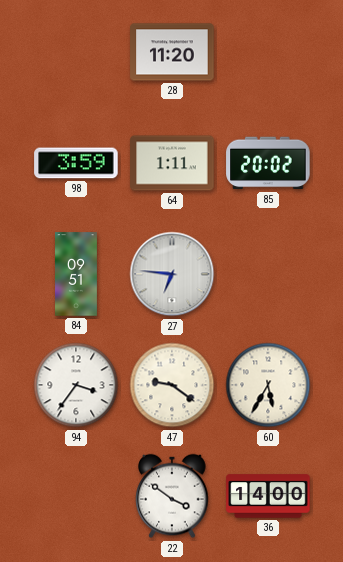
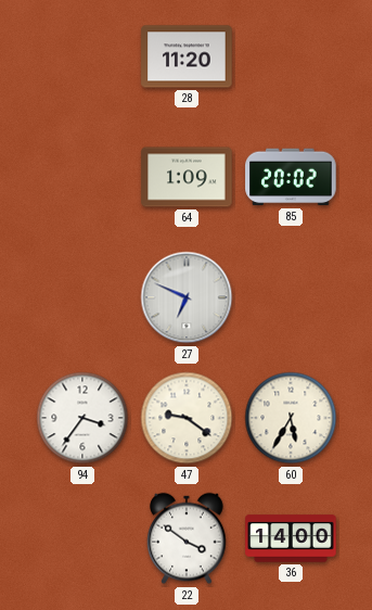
98: 3:59 -> none (76, 163)
64: 1:11 -> 1:09 (187, 177)
84: 09:51 -> none (77, 274)
27: 6:46 -> 6:49 (187, 297)
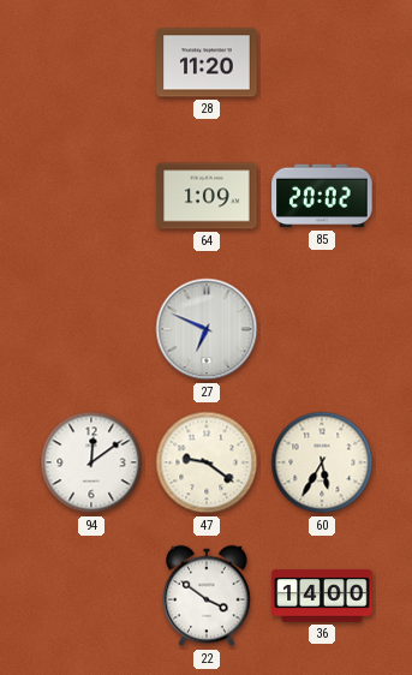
94: 3:36 -> 12:09 (91, 462)
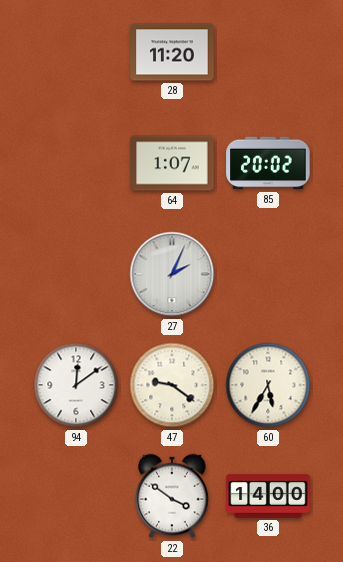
64: 1:09 -> 1:07 (172, 163)
27: 6:49 -> 2:04 (172, 274)
